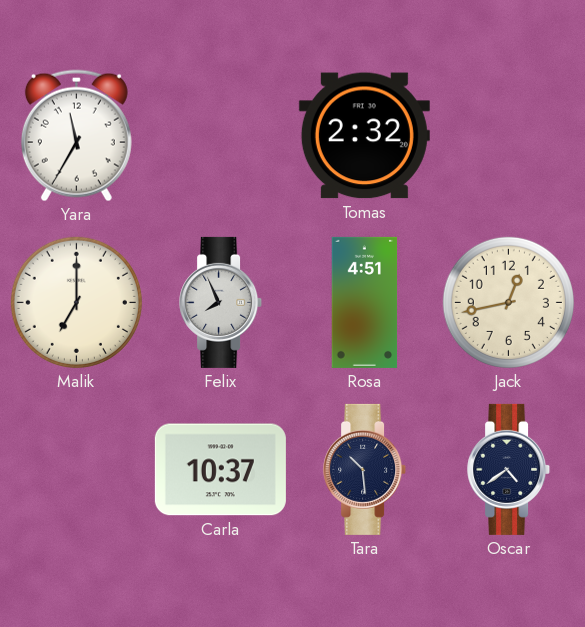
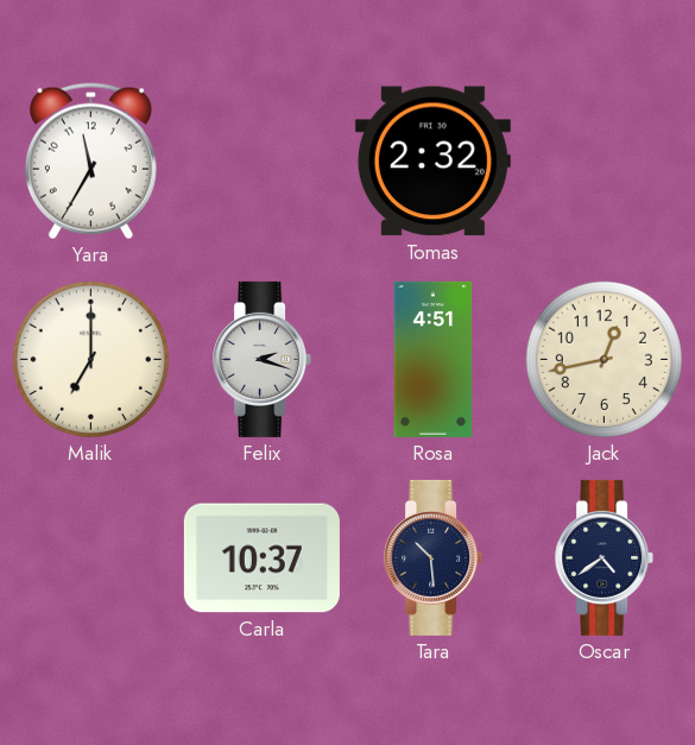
Felix: 7:56 -> 2:18 (263, 359)
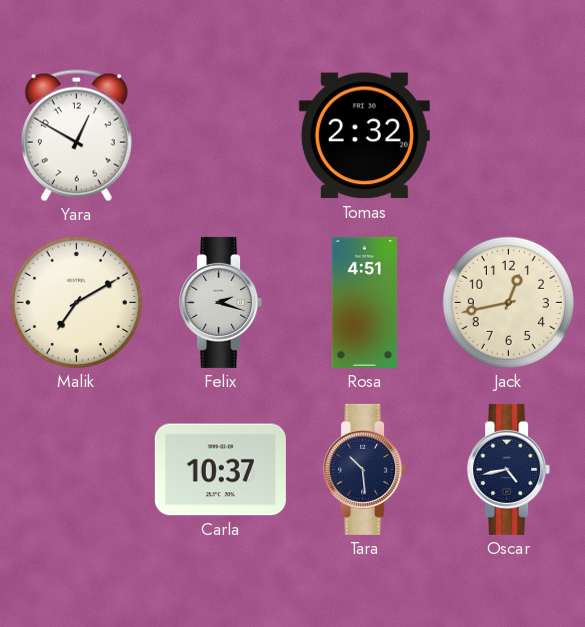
Yara: 11:35 -> 12:50 (76, 136)
Malik: 7:00 -> 7:10 (76, 302)
Oscar: 4:39 -> 4:43 (509, 469)
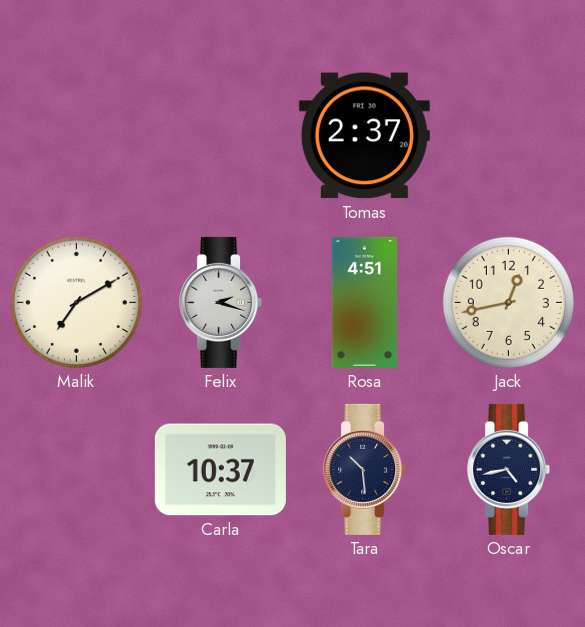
Yara: 12:50 -> none (76, 136)
Tomas: 2:32 -> 2:37 (364, 136)
